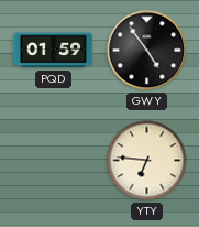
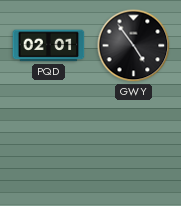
PQD: 01:59 -> 02:01 (49, 46)
YTY: 6:46 -> none (147, 161)
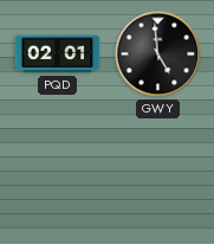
GWY: 4:54 -> 4:59 (158, 54)
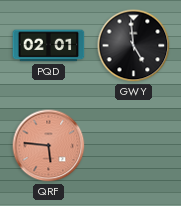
QRF: none -> 5:46 (49, 146)
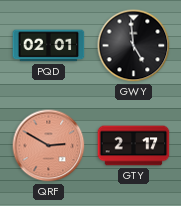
QRF: 5:46 -> 2:50 (49, 146)
GTY: none -> 2:17 (134, 146)
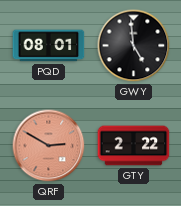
PQD: 02:01 -> 08:01 (49, 46)
GTY: 2:17 -> 2:22 (134, 146)
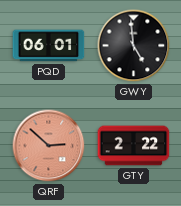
PQD: 08:01 -> 06:01 (49, 46)
QRF: 2:50 -> 2:52 (49, 146)
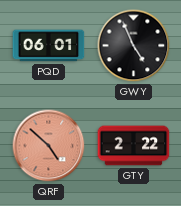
GWY: 4:59 -> 4:56 (134, 46)
QRF: 2:52 -> 4:52 (49, 146)
